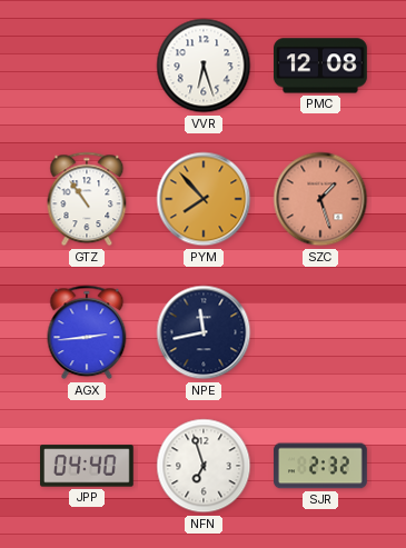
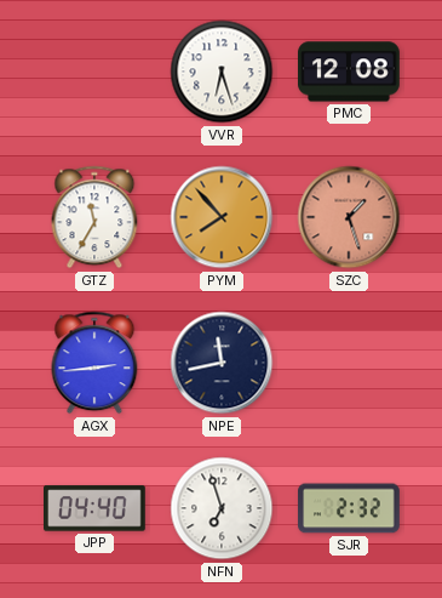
GTZ: 10:54 -> 11:35 (94, 217)
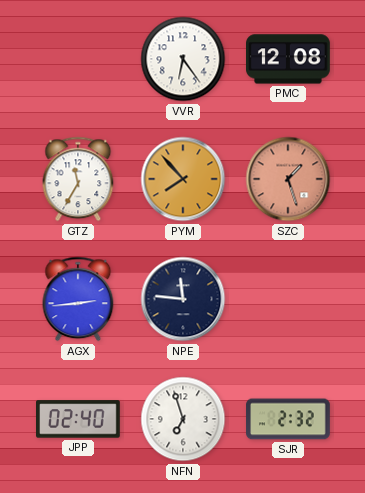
VVR: 6:27 -> 6:24 (183, 59)
NPE: 11:43 -> 11:46 (183, 299)
JPP: 04:40 -> 02:40 (79, 419)
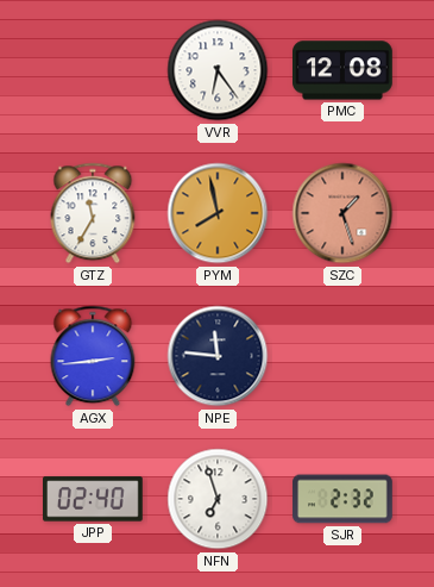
PYM: 7:53 -> 7:58 (218, 213)
